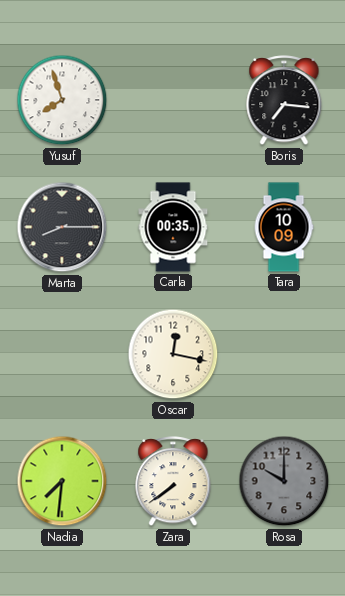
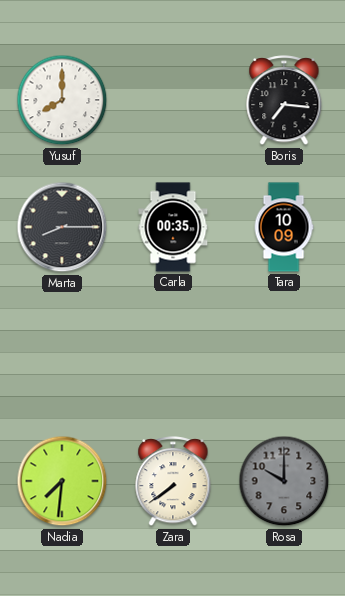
Yusuf: 7:57 -> 8:00 (62, 100)
Oscar: 12:17 -> none (173, 354)
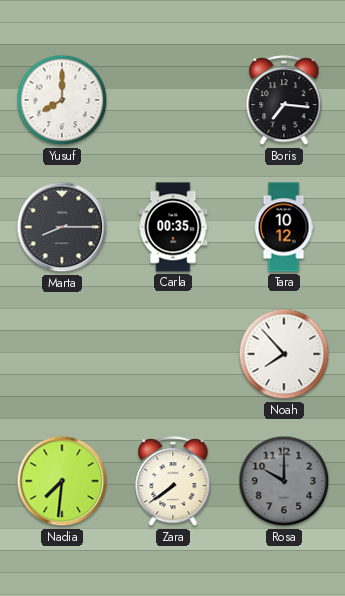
Tara: 10:09 -> 10:12 (284, 227)
Noah: none -> 7:53 (284, 354)
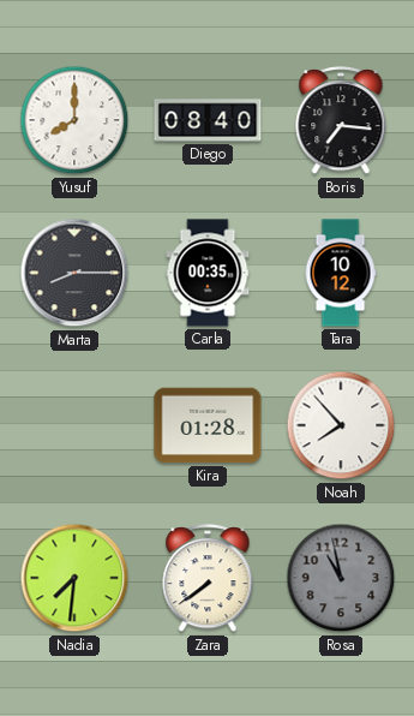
Diego: none -> 08:40 (208, 120)
Kira: none -> 01:28 (208, 425)
Rosa: 10:00 -> 10:58 (341, 578)
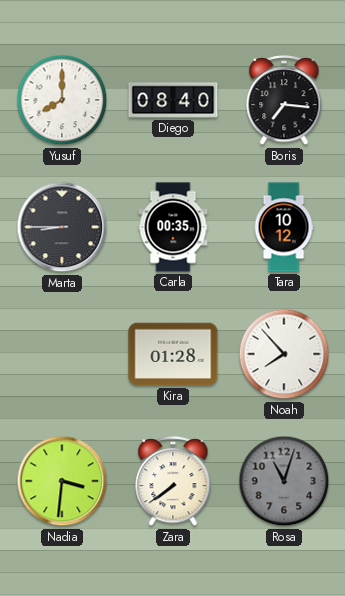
Marta: 8:15 -> 8:45 (62, 227)
Nadia: 7:31 -> 3:31 (62, 481)
Rosa: 10:58 -> 11:03 (284, 481)
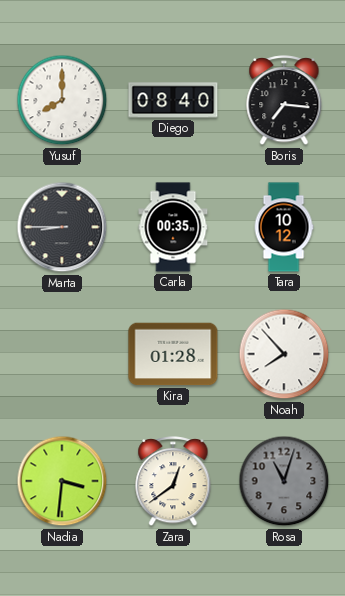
Zara: 7:39 -> 12:39 (173, 482)
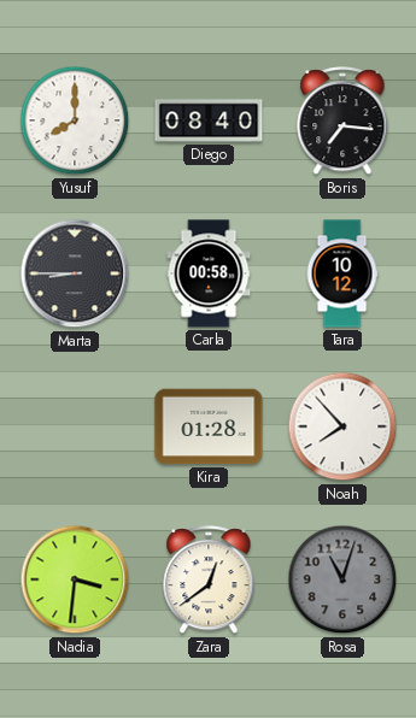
Carla: 00:35 -> 00:58 (209, 273)
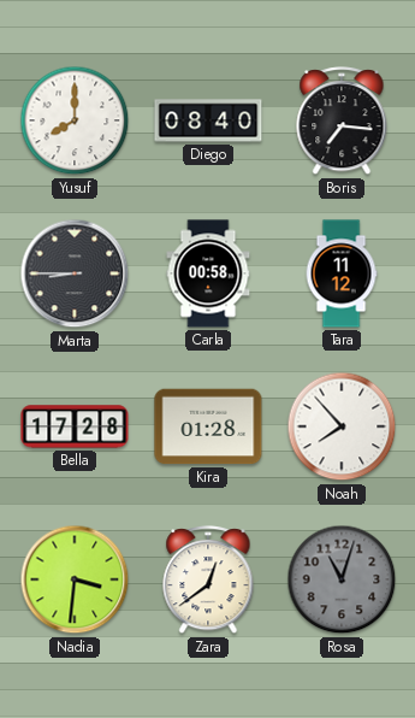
Tara: 10:12 -> 11:12 (342, 273)
Bella: none -> 17:28 (75, 426)
